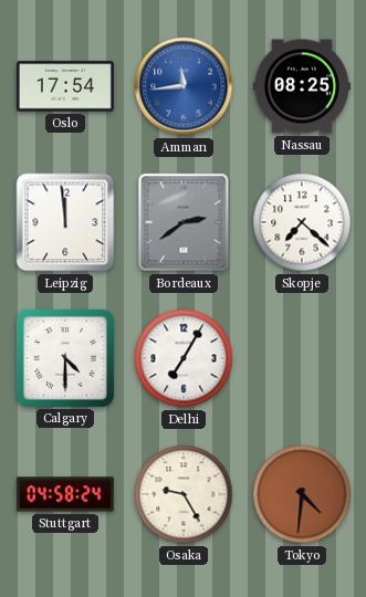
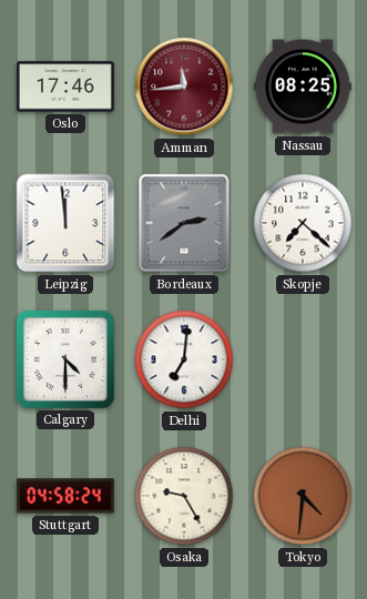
Oslo: 17:54 -> 17:46 (65, 87)
Amman dial: blue -> burgundy (184, 87)
Delhi: 7:05 -> 7:01 (184, 359)
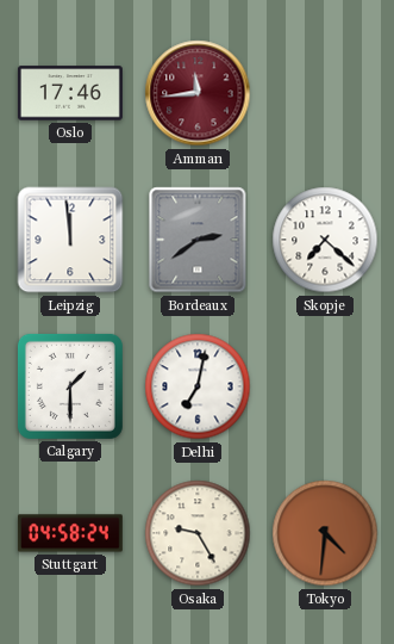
Nassau: 08:25 -> none (303, 87)
Calgary: 4:30 -> 1:30 (70, 386)
Delhi: 7:01 -> 7:02 (198, 386)
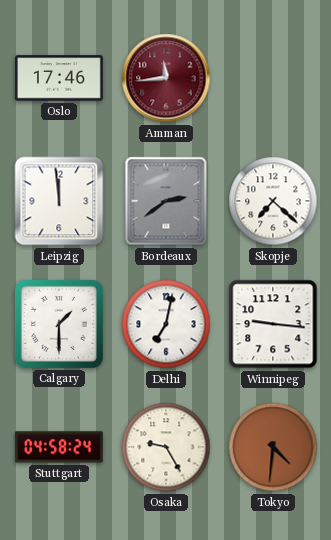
Winnipeg: none -> 9:16 (273, 324)
